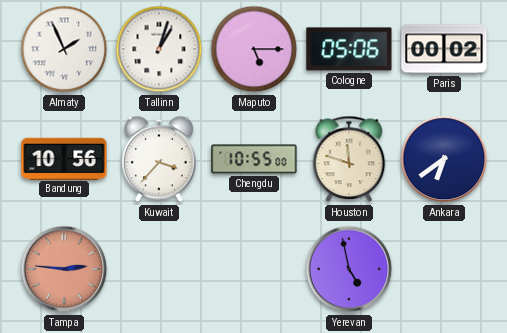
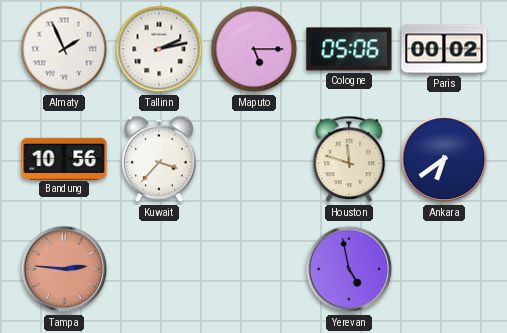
Tallinn: 1:03 -> 2:13 (159, 49)
Chengdu: 10:55 -> none (254, 159)
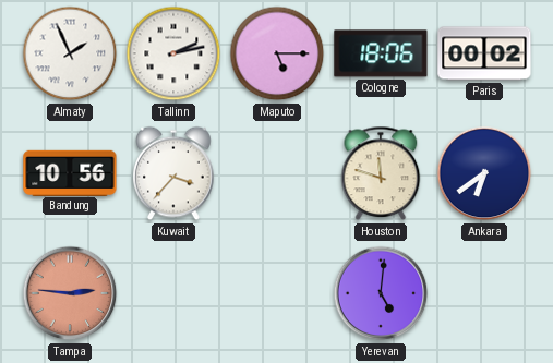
Cologne: 05:06 -> 18:06 (381, 53)
Yerevan: 4:58 -> 5:01 (381, 293)
